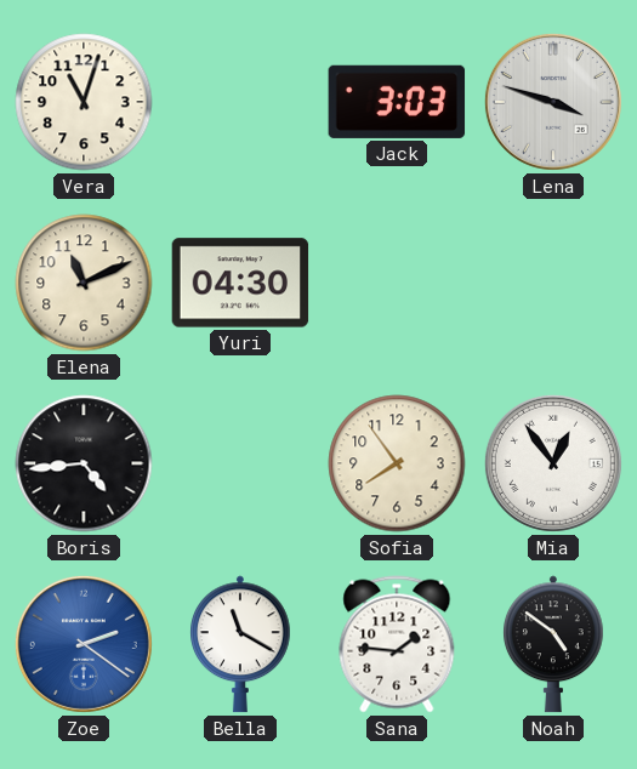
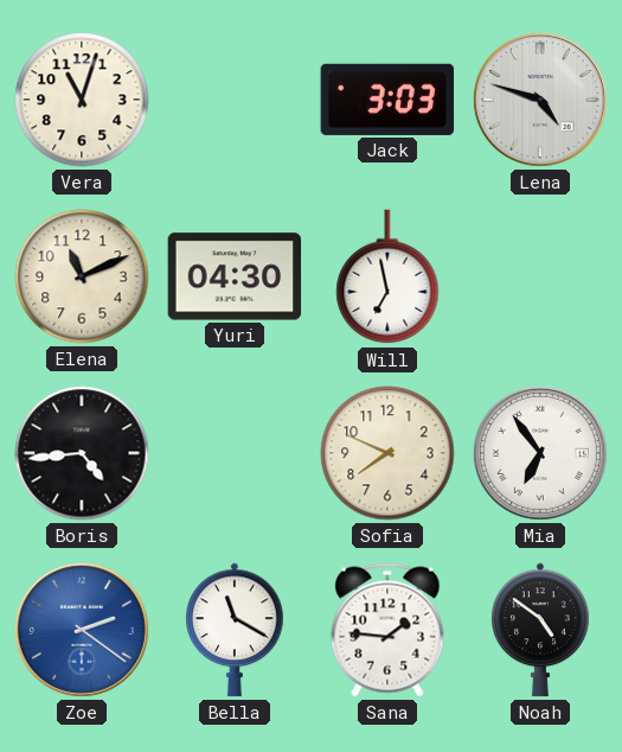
Lena: 3:48 -> 4:48 (540, 100)
Will: none -> 6:58 (387, 278)
Sofia: 7:54 -> 7:49 (387, 453)
Mia: 12:54 -> 6:54 (540, 453)
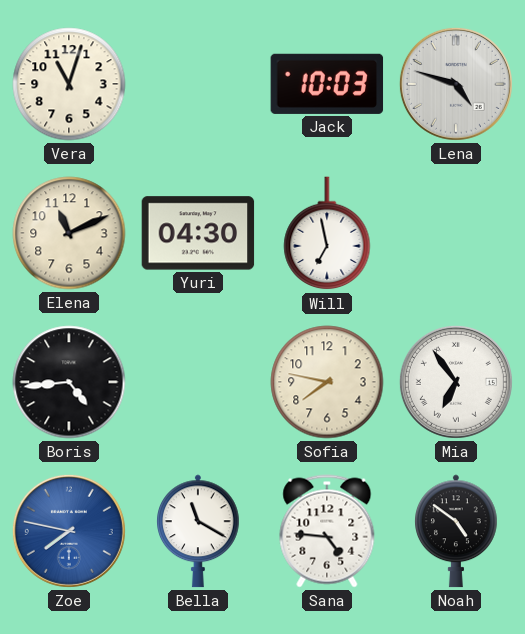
Jack: 3:03 -> 10:03 (327, 84)
Sofia: 7:49 -> 7:47 (327, 382)
Zoe: 2:21 -> 7:47 (69, 531)
Sana: 1:46 -> 4:46 (327, 531)
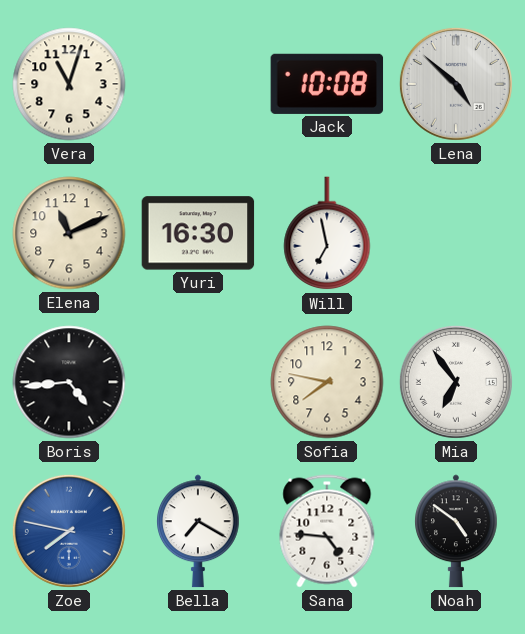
Jack: 10:03 -> 10:08 (327, 84)
Lena: 4:48 -> 4:52 (456, 84)
Yuri: 04:30 -> 16:30 (198, 233)
Bella: 11:20 -> 7:20 (199, 531)
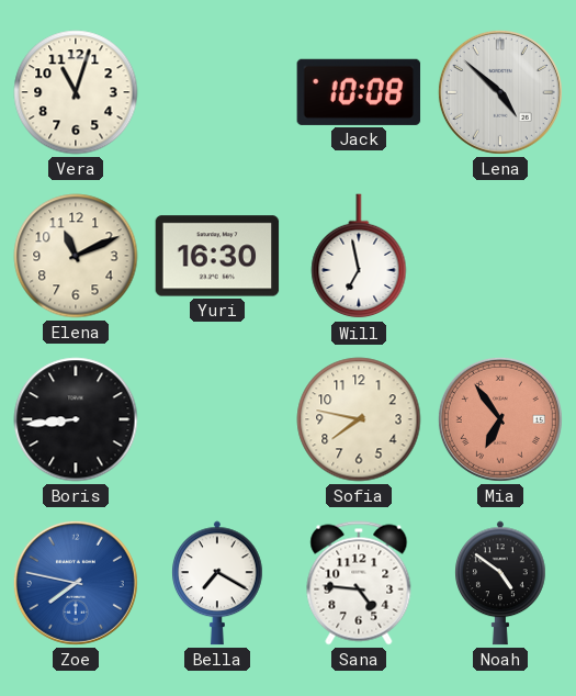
Boris: 4:44 -> 8:44 (76, 419)
Mia dial: white -> salmon (500, 419)
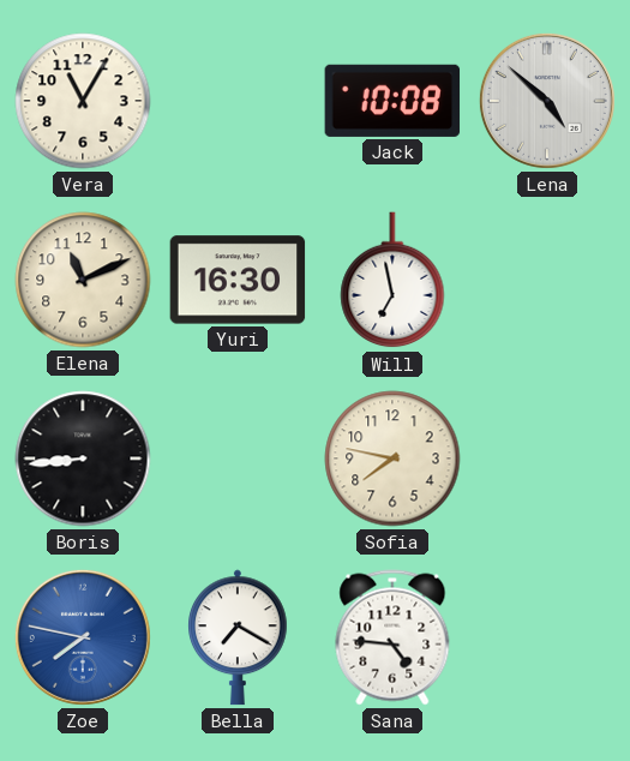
Vera: 11:03 -> 11:05 (83, 101)
Mia: 6:54 -> none (500, 419)
Noah: 4:51 -> none (501, 583)
